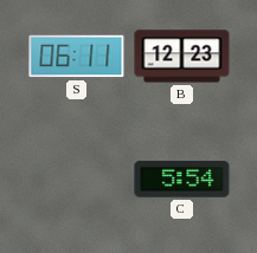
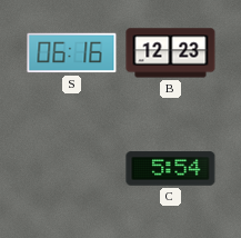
S: 06:11 -> 06:16 (72, 53)
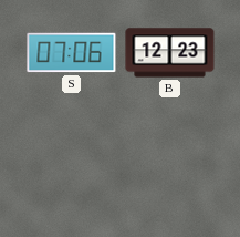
S: 06:16 -> 07:06 (72, 53)
C: 5:54 -> none (171, 169)
